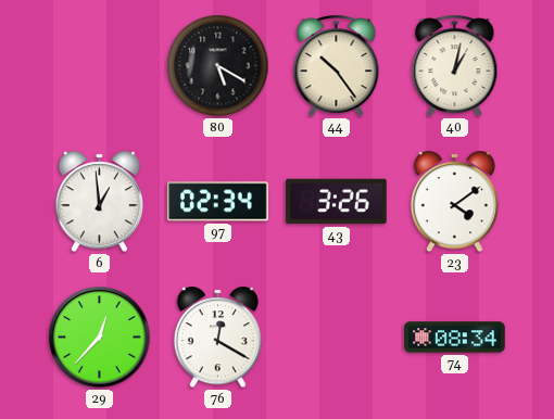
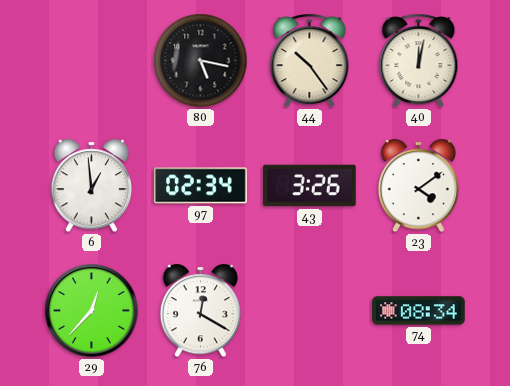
80: 5:20 -> 5:17 (201, 61)
40: 1:02 -> 12:02 (419, 61)
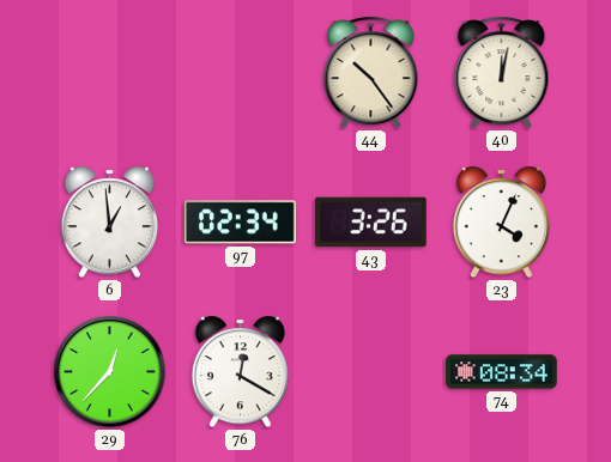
80: 5:17 -> none (201, 61)
23: 4:09 -> 4:04 (501, 223)
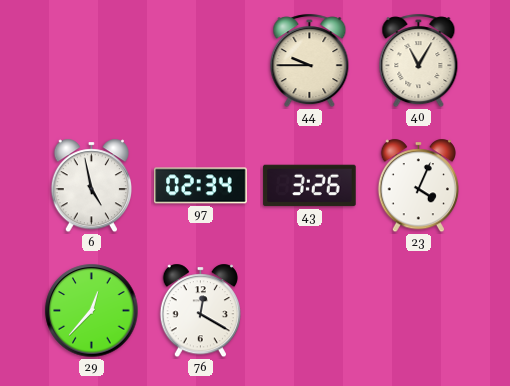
44: 10:24 -> 9:45 (310, 61)
40: 12:02 -> 11:05 (419, 61)
6: 12:59 -> 4:58 (91, 186)
74: 08:34 -> none (502, 372)
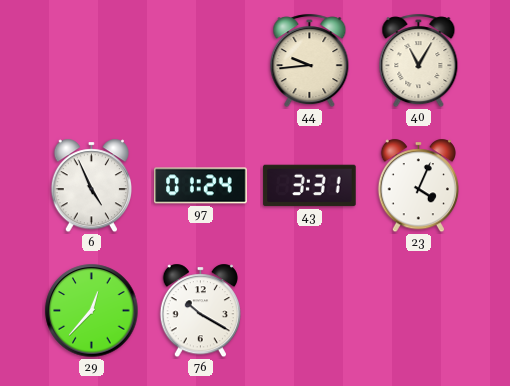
44: 9:45 -> 9:44 (310, 61)
6: 4:58 -> 4:56 (91, 186)
97: 02:34 -> 01:24 (201, 186)
43: 3:26 -> 3:31 (310, 186)
76: 12:20 -> 10:20 (200, 311)
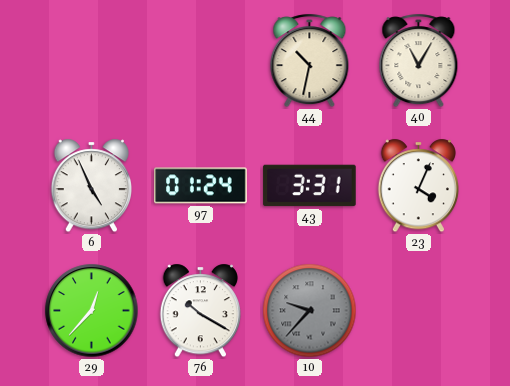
44: 9:44 -> 10:32 (310, 61)
10: none -> 9:37 (310, 311)
